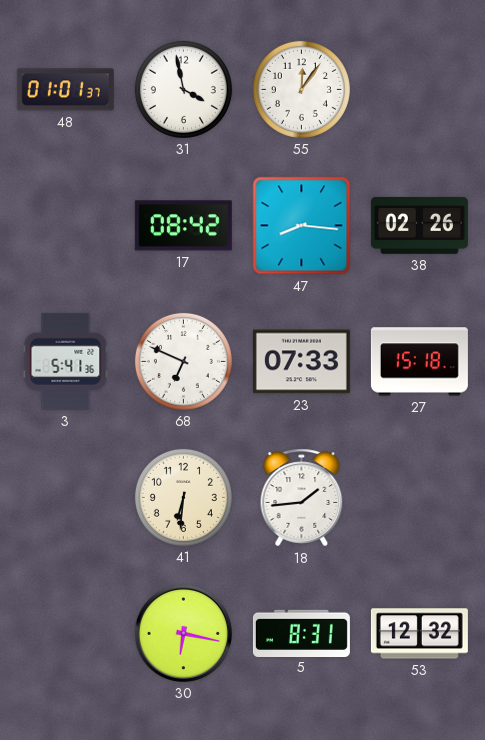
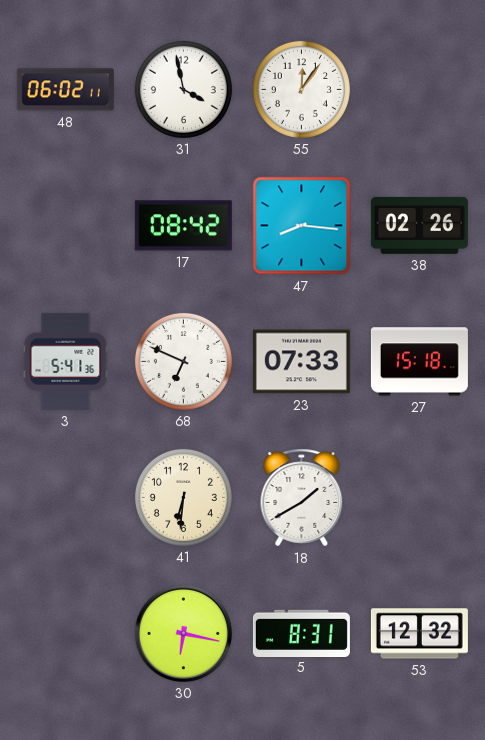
48: 01:01 -> 06:02 (65, 90)
18: 1:44 -> 1:40 (302, 498)
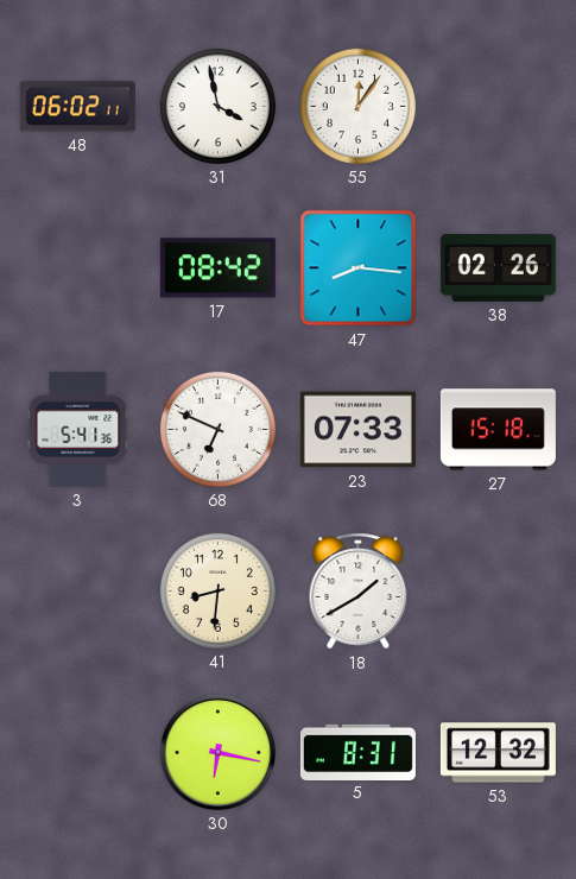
41: 6:31 -> 8:31 (217, 590)
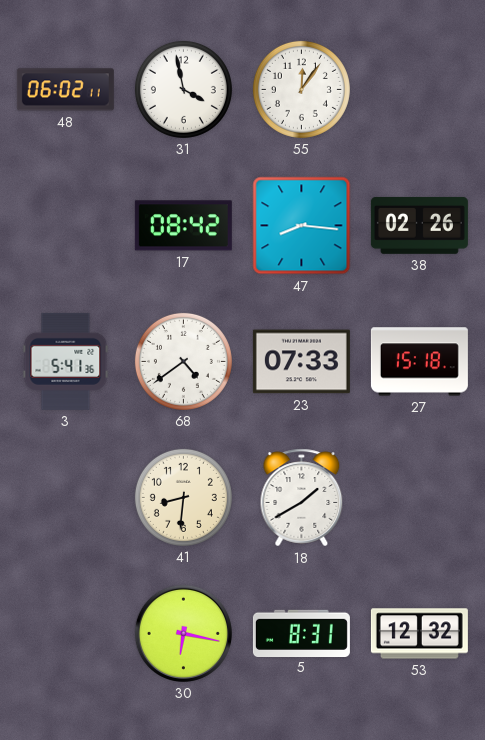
68: 6:49 -> 4:39 (183, 361)
